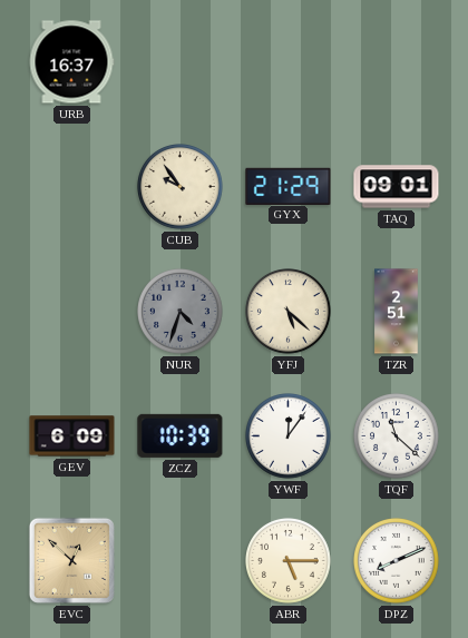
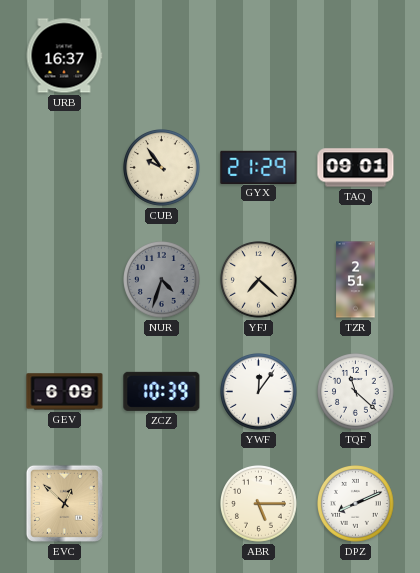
YFJ: 5:22 -> 7:22 (259, 280)
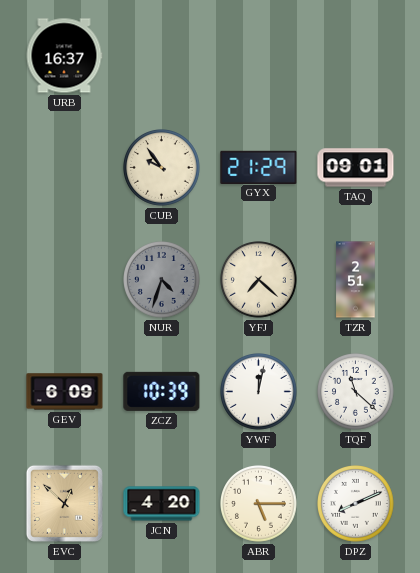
YWF: 12:06 -> 12:02 (259, 392)
JCN: none -> 4:20 (162, 504)
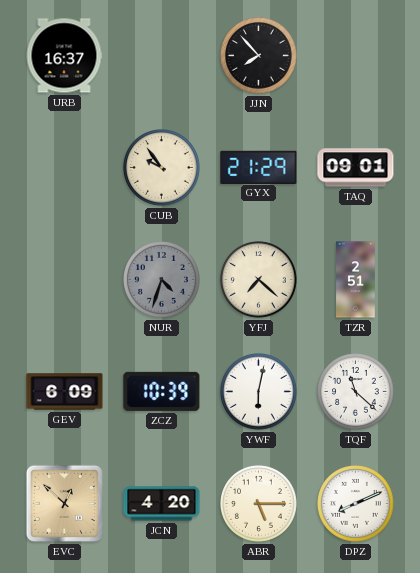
JJN: none -> 7:53 (259, 56)
YWF: 12:02 -> 6:02 (259, 392)
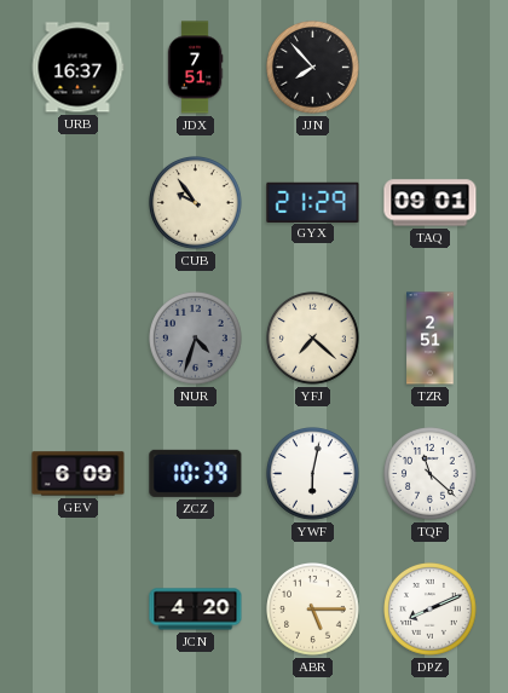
JDX: none -> 7:51 (195, 68)
EVC: 12:52 -> none (64, 503)
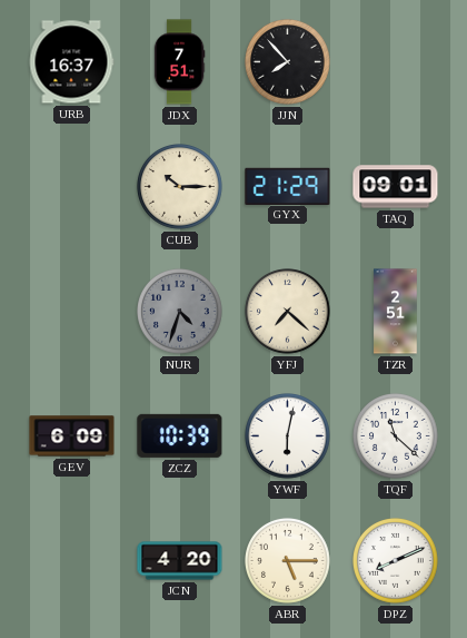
CUB: 9:54 -> 10:15 (180, 187)
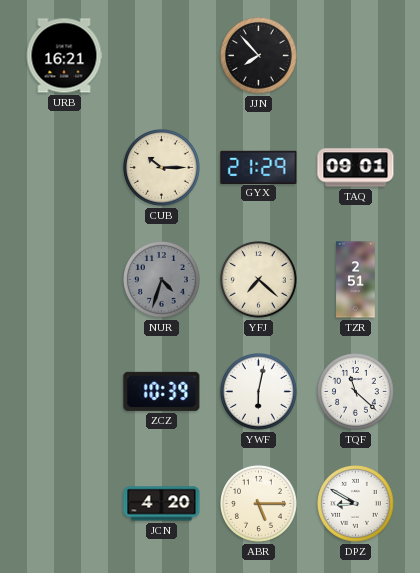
URB: 16:37 -> 16:21 (64, 56)
JDX: 7:51 -> none (179, 62)
GEV: 6:09 -> none (72, 436)
DPZ: 8:11 -> 8:50 (356, 504)
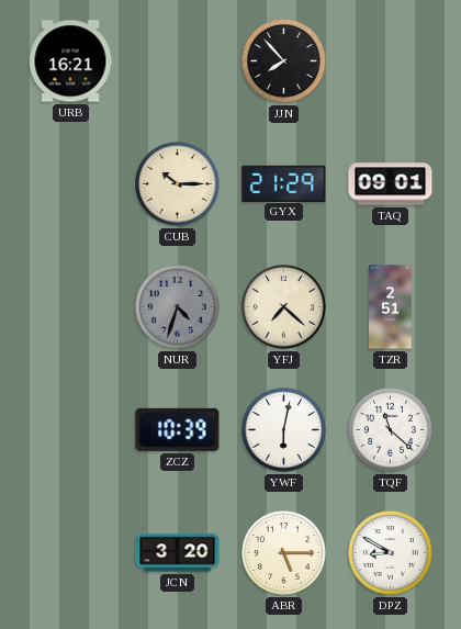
JCN: 4:20 -> 3:20 (178, 553)
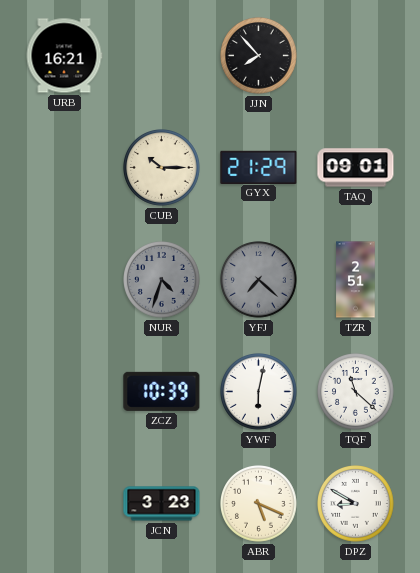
YFJ dial: cream -> grey (259, 280)
JCN: 3:20 -> 3:23 (162, 504)
ABR: 5:15 -> 5:19 (259, 504)
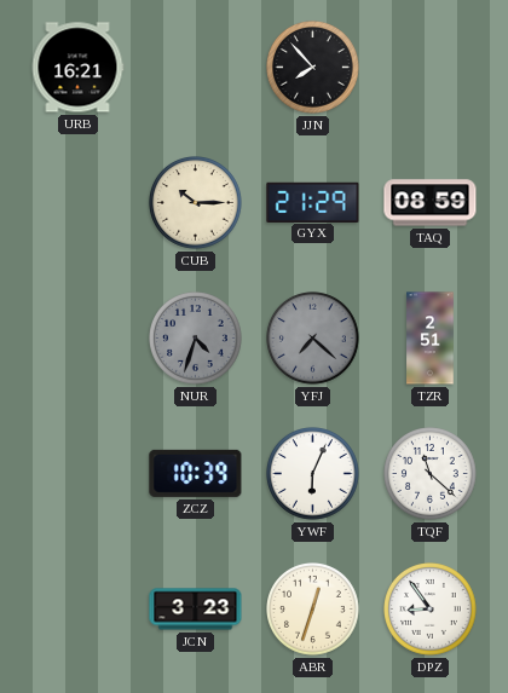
TAQ: 09:01 -> 08:59 (431, 203)
YWF: 6:02 -> 6:04 (313, 474)
ABR: 5:19 -> 12:33 (313, 610)
DPZ: 8:50 -> 8:54 (431, 610)
